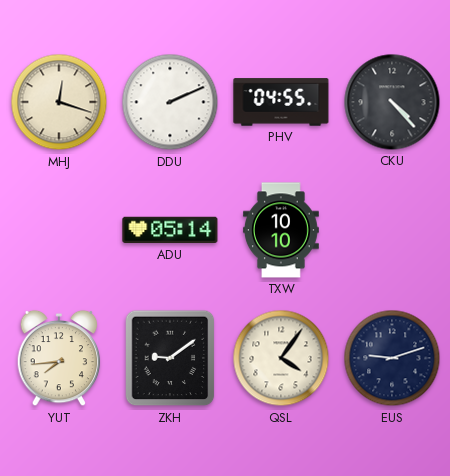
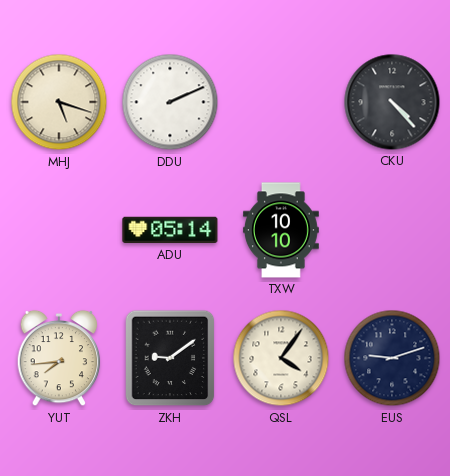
MHJ: 12:18 -> 5:18 (59, 102)
PHV: 04:55 -> none (281, 102)
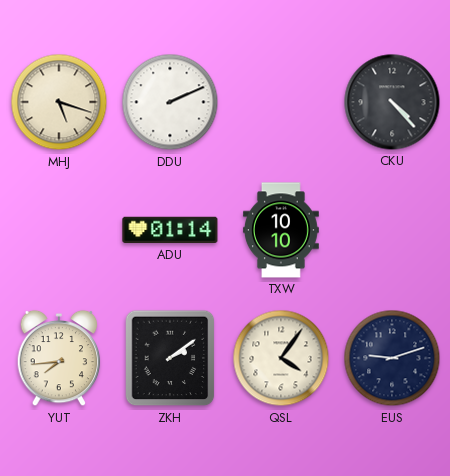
ADU: 05:14 -> 01:14 (170, 230)
ZKH: 9:09 -> 2:09 (170, 358)
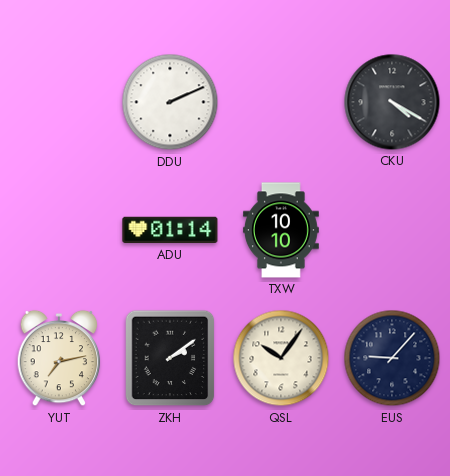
MHJ: 5:18 -> none (59, 102)
CKU: 4:23 -> 4:20 (392, 102)
YUT: 7:44 -> 7:13 (59, 358)
QSL: 4:06 -> 10:06 (281, 358)
EUS: 9:12 -> 9:07 (392, 358)
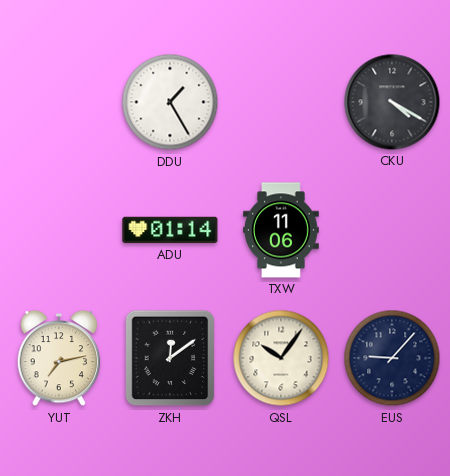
DDU: 2:11 -> 1:25 (170, 102)
TXW: 10:10 -> 11:06 (281, 230)
ZKH: 2:09 -> 12:09 (170, 358)
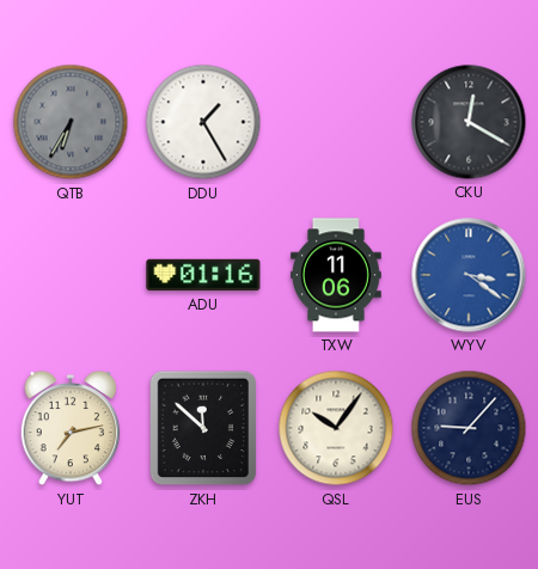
QTB: none -> 6:35 (71, 122)
CKU: 4:20 -> 12:20 (469, 122)
ADU: 01:14 -> 01:16 (203, 275)
WYV: none -> 3:21 (469, 275)
ZKH: 12:09 -> 11:52 (203, 428)
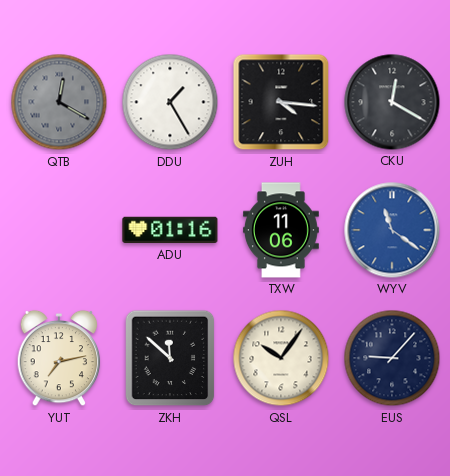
QTB: 6:35 -> 12:20 (59, 102)
ZUH: none -> 4:16 (281, 102)
WYV: 3:21 -> 11:21 (392, 230)
